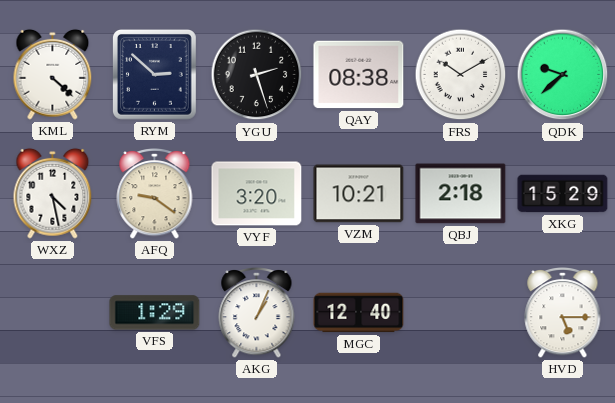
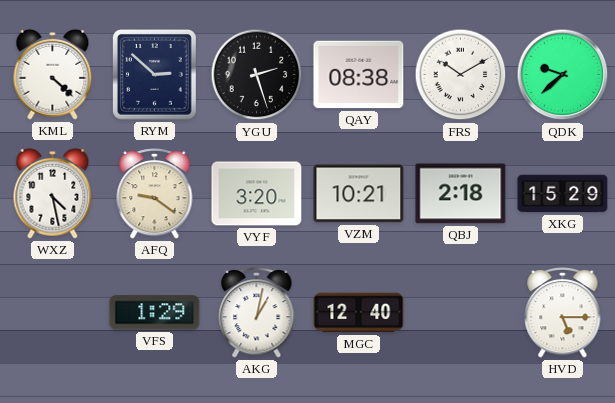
AKG: 1:04 -> 1:02 (257, 312)
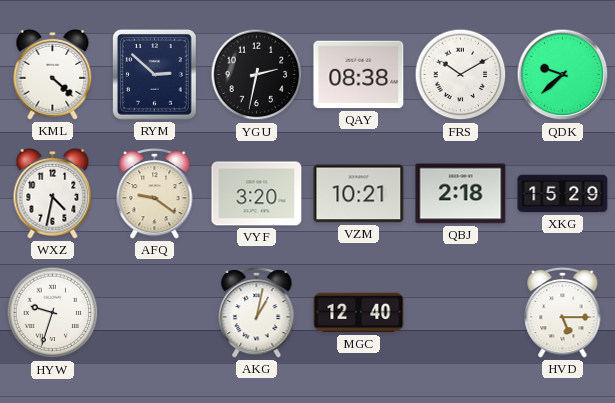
YGU: 2:27 -> 2:32 (257, 75)
WXZ: 4:28 -> 4:32 (53, 193)
HYW: none -> 9:33 (53, 313)
VFS: 1:29 -> none (155, 313)
